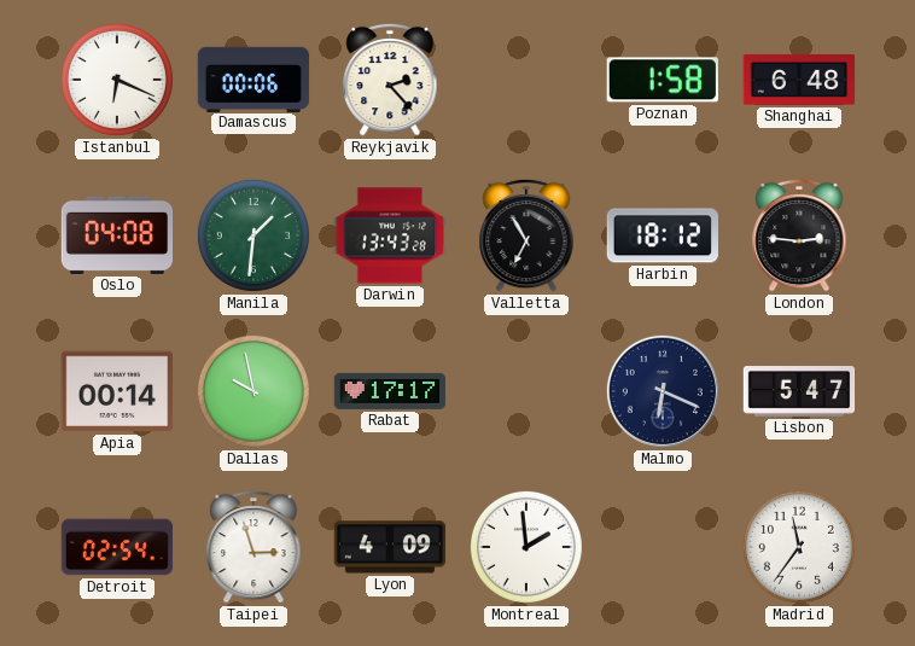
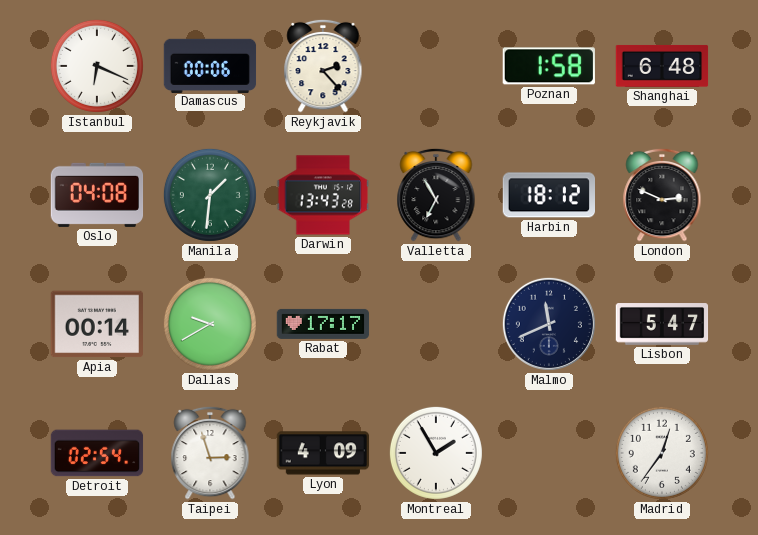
London: 2:46 -> 2:49 (662, 195)
Dallas: 9:58 -> 9:40 (210, 324)
Malmo: 6:19 -> 11:41 (549, 324)
Montreal: 1:59 -> 1:55 (436, 453)
Madrid: 11:36 -> 12:36 (662, 453)
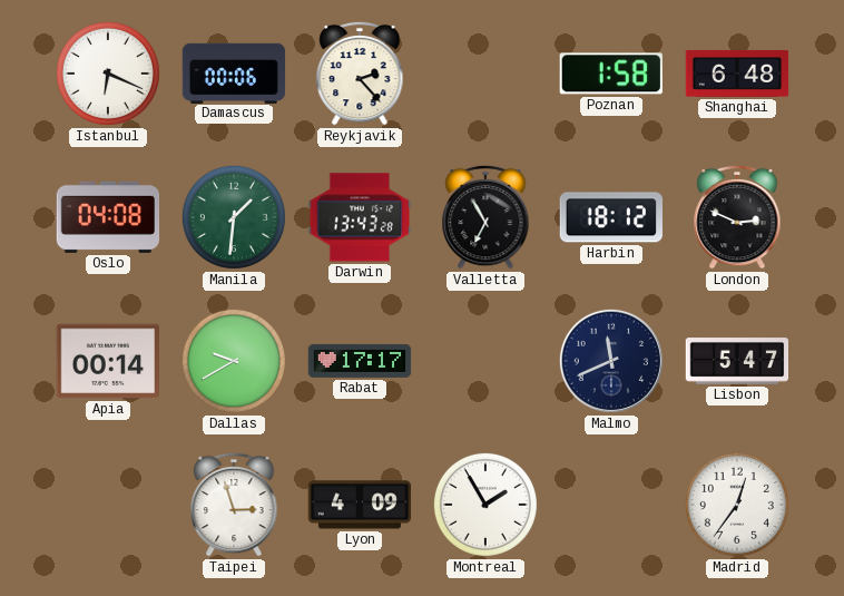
Detroit: 02:54 -> none (97, 453)
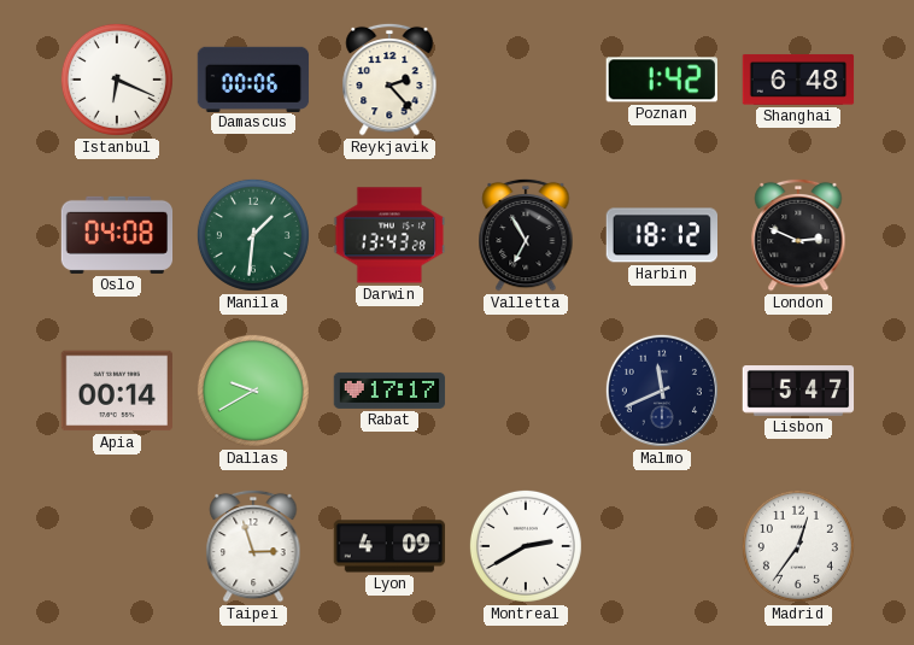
Poznan: 1:58 -> 1:42 (662, 80)
Montreal: 1:55 -> 2:40 (526, 546)
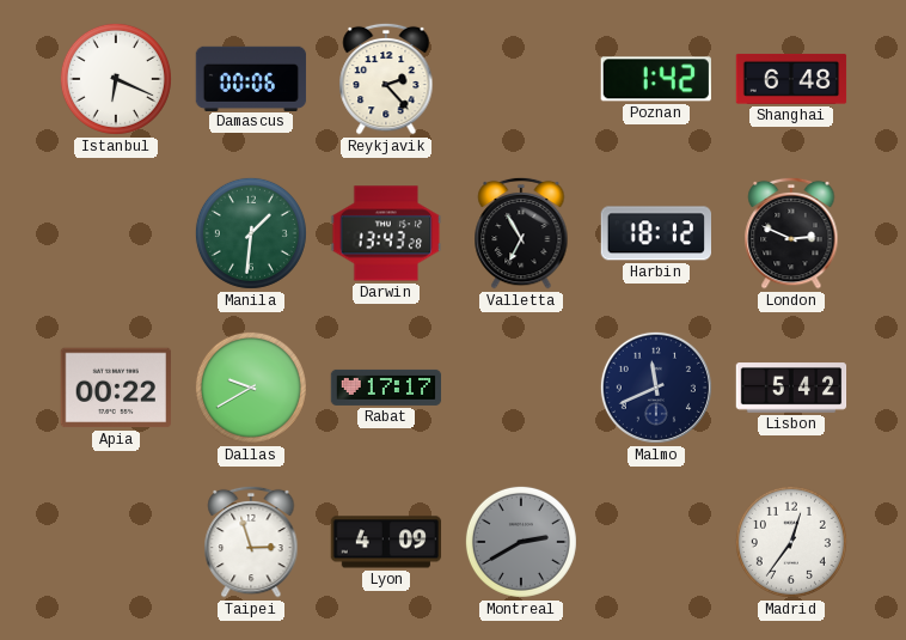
Oslo: 04:08 -> none (117, 235)
Apia: 00:14 -> 00:22 (115, 388)
Lisbon: 5:47 -> 5:42 (791, 388)
Montreal dial: white -> grey (521, 542)
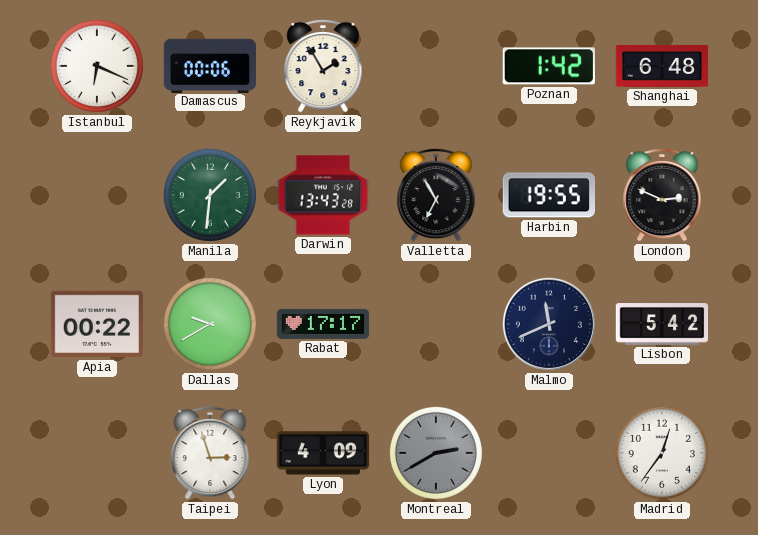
Reykjavik: 2:23 -> 1:55 (323, 66)
Harbin: 18:12 -> 19:55 (548, 195)
